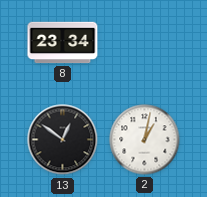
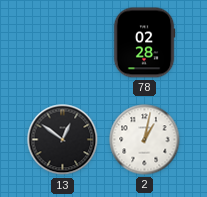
8: 23:34 -> none (63, 43)
78: none -> 02:28 (144, 43)
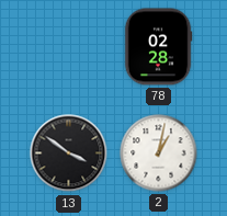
13: 12:51 -> 3:51 (69, 154)
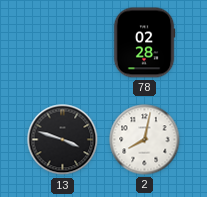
13: 3:51 -> 3:48 (63, 140)
2: 1:02 -> 8:02 (145, 140)
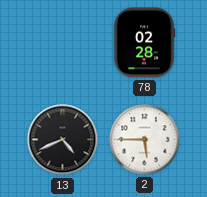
13: 3:48 -> 4:41 (63, 140)
2: 8:02 -> 5:45 (145, 140)
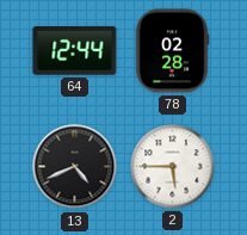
64: none -> 12:44 (75, 51)
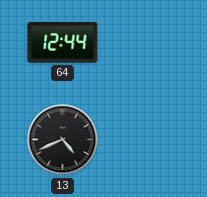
78: 02:28 -> none (172, 51)
2: 5:45 -> none (173, 167)
